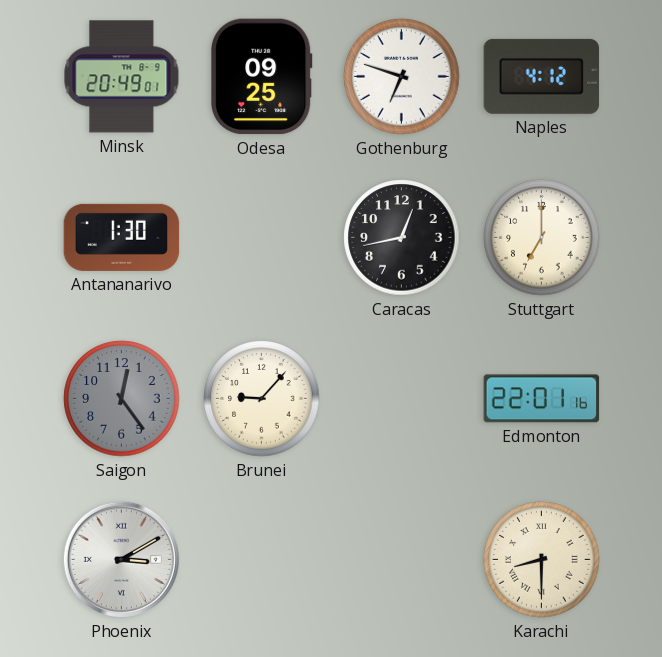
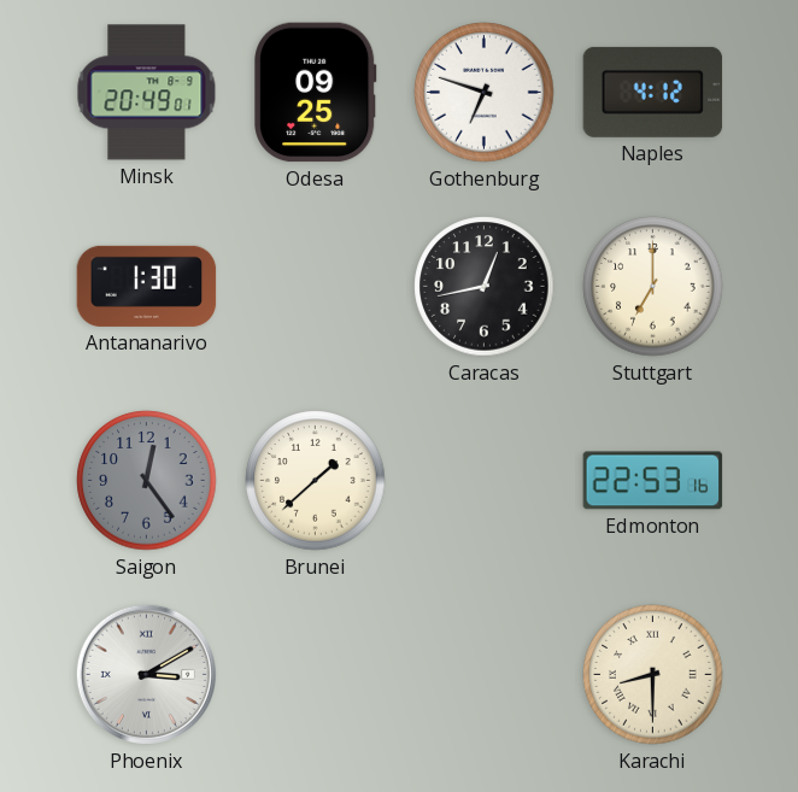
Brunei: 9:07 -> 1:38 (316, 481)
Edmonton: 22:01 -> 22:53 (653, 481)
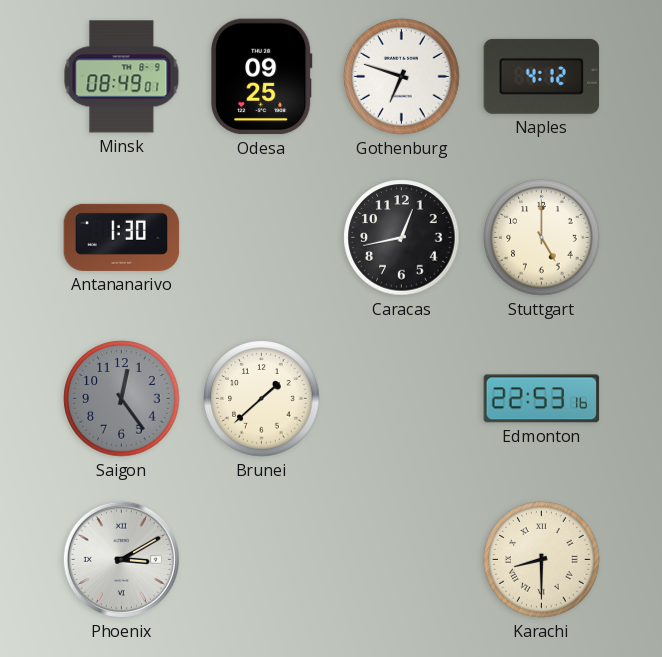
Minsk: 20:49 -> 08:49 (122, 77)
Stuttgart: 7:00 -> 5:00 (542, 238)
